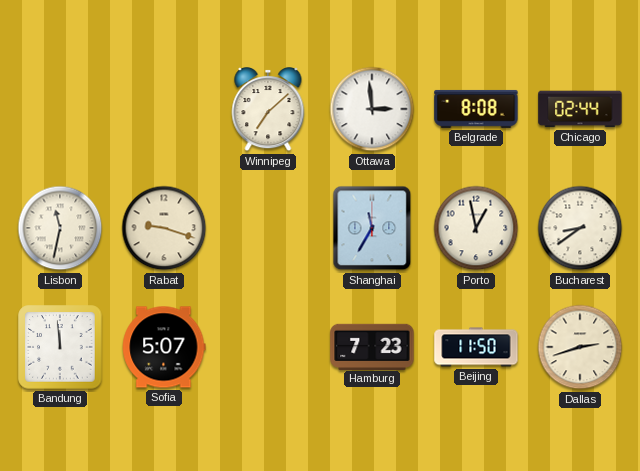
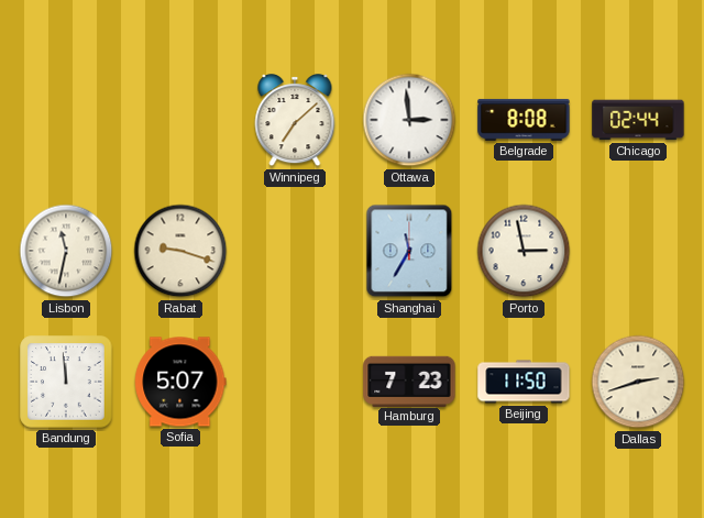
Porto: 12:58 -> 2:58 (524, 251)
Bucharest: 8:39 -> none (580, 228)
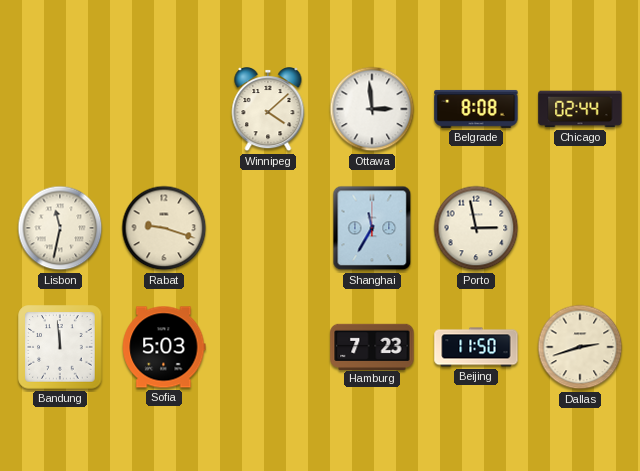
Winnipeg: 7:08 -> 4:08 (268, 110)
Sofia: 5:07 -> 5:03 (164, 347)
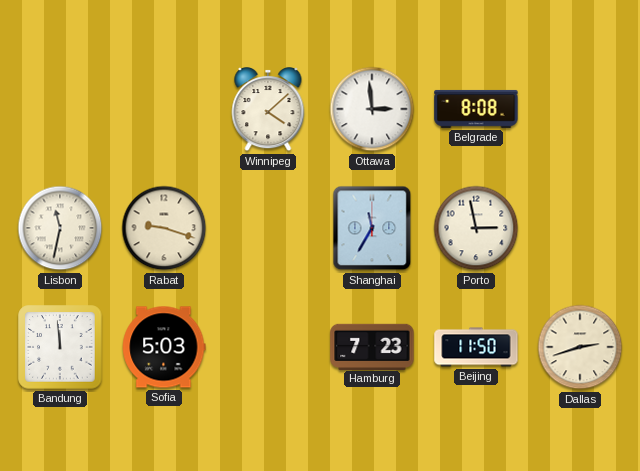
Chicago: 02:44 -> none (580, 109)
